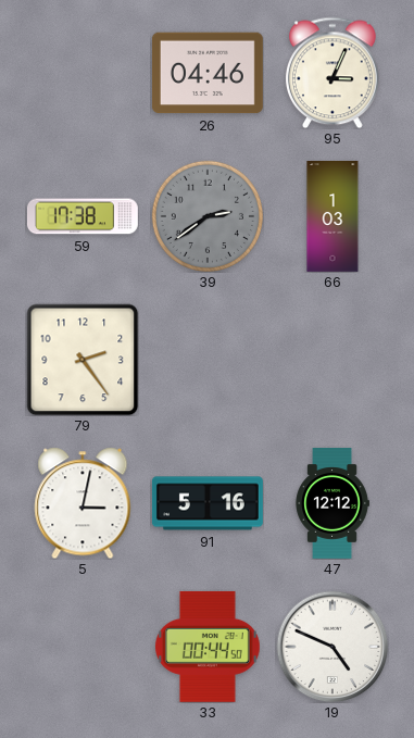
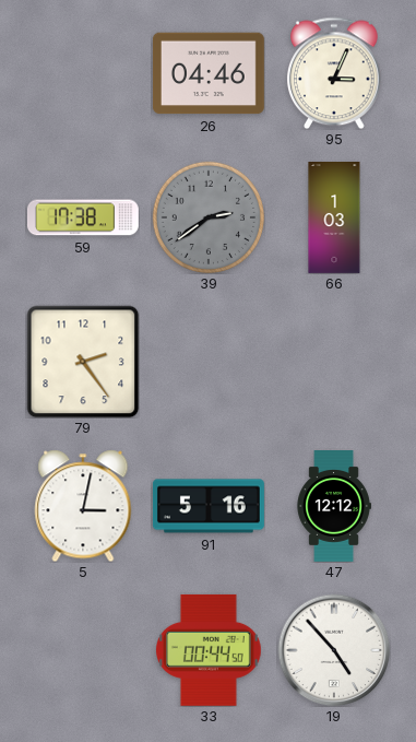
19: 4:49 -> 4:53 (334, 650)
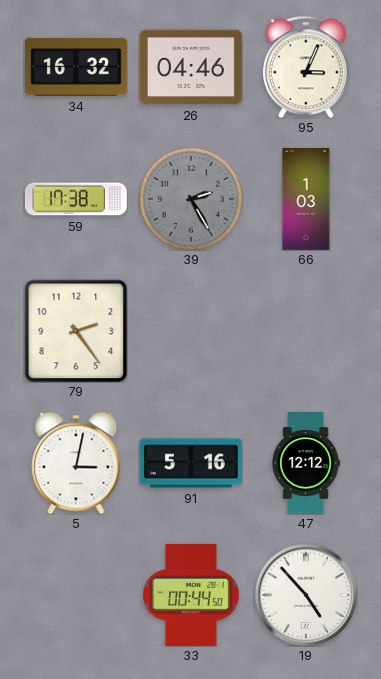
34: none -> 16:32 (76, 67)
39: 2:39 -> 2:25 (191, 199)
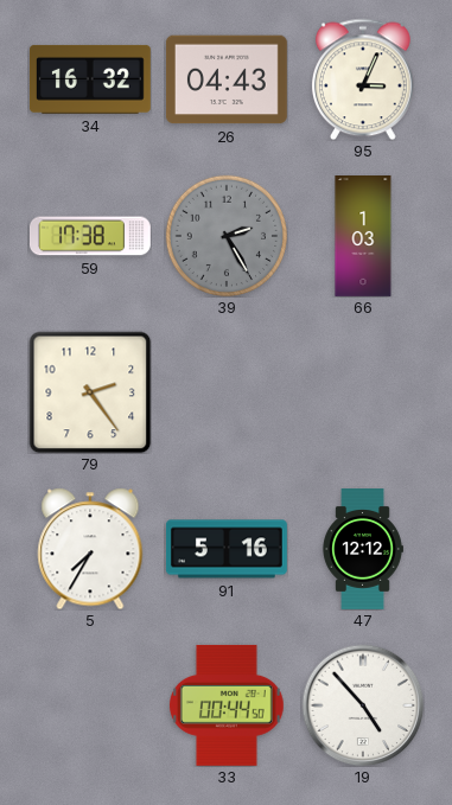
26: 04:46 -> 04:43 (227, 79)
5: 3:02 -> 7:35 (90, 549)
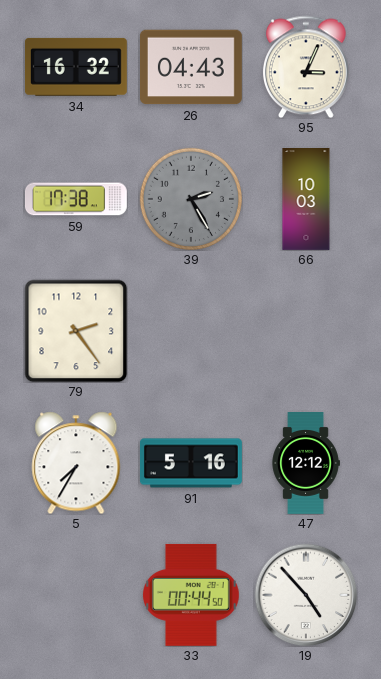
66: 1:03 -> 10:03 (306, 200)
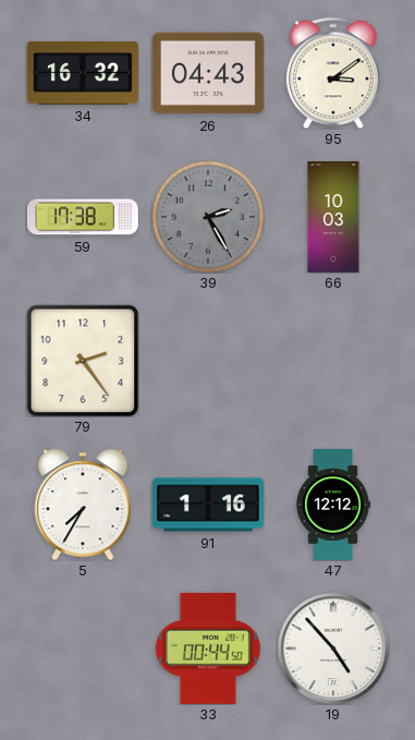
95: 3:04 -> 3:09 (333, 73)
91: 5:16 -> 1:16 (208, 505)
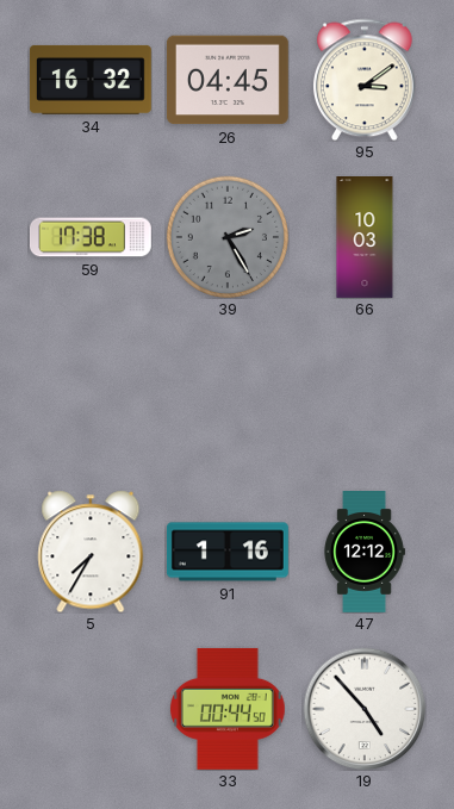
26: 04:43 -> 04:45 (228, 80)
79: 2:24 -> none (83, 361)
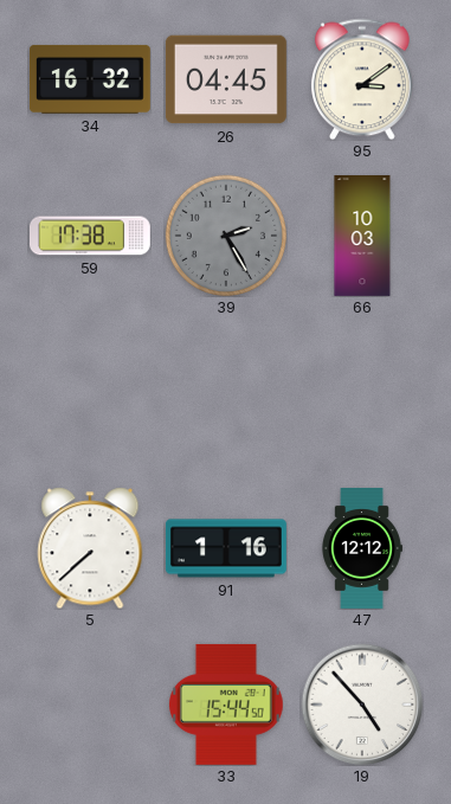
5: 7:35 -> 7:38 (90, 548)
33: 00:44 -> 15:44 (226, 705)
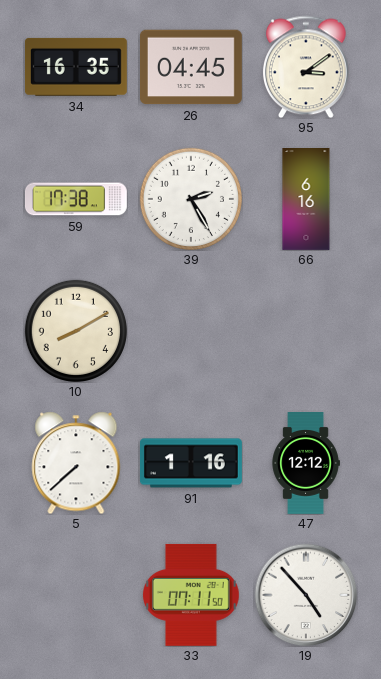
34: 16:32 -> 16:35 (76, 67)
39 dial: grey -> white (191, 199)
66: 10:03 -> 6:16 (306, 200)
10: none -> 8:10 (76, 331)
33: 15:44 -> 07:11 (191, 595)
